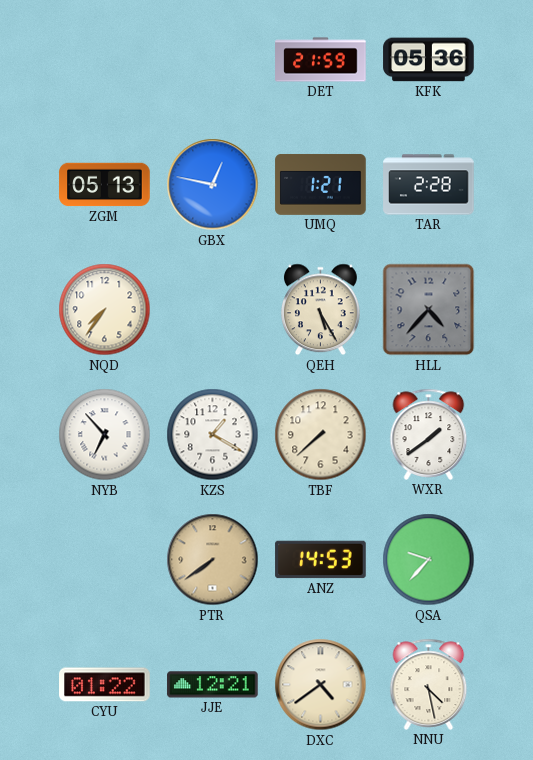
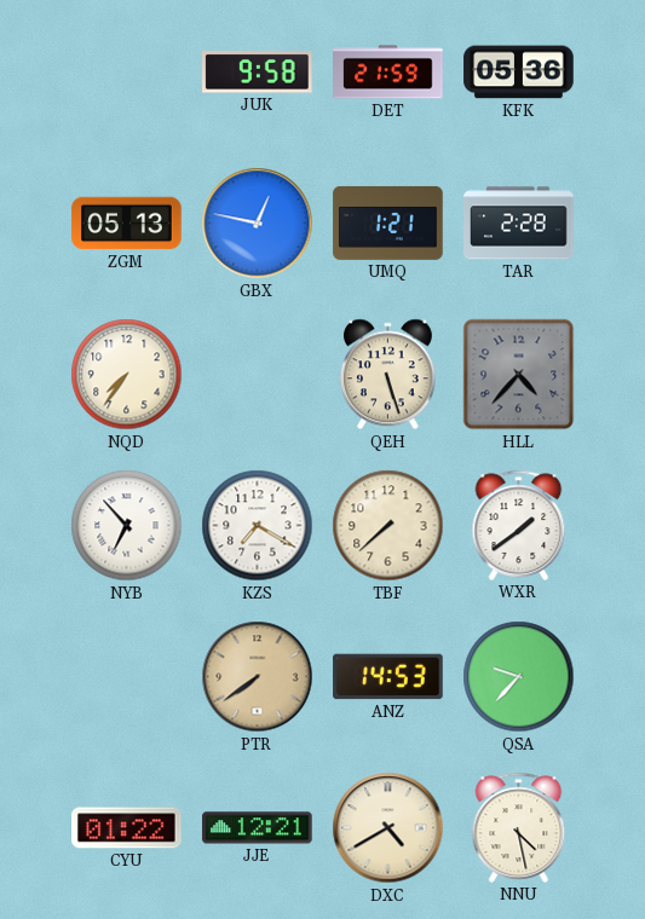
JUK: none -> 9:58 (258, 73)
QEH: 5:25 -> 5:27 (387, 375)
KZS: 1:20 -> 7:20 (258, 526)
DXC: 4:39 -> 4:40 (388, 828)
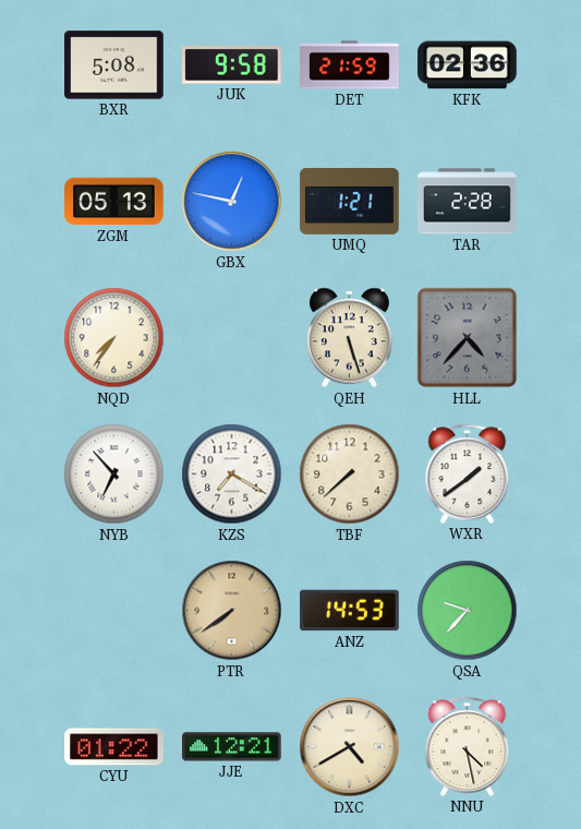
BXR: none -> 5:08 (114, 65)
KFK: 05:36 -> 02:36 (468, 65)
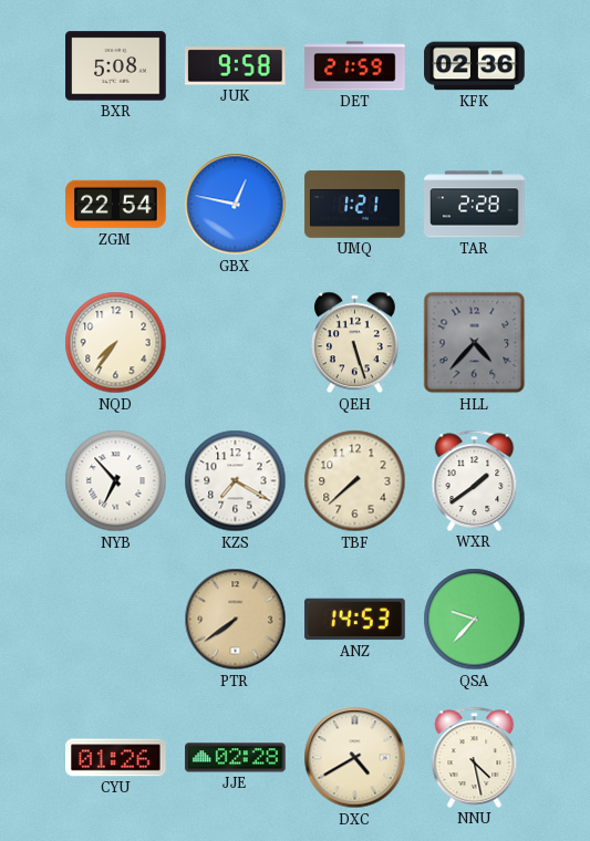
ZGM: 05:13 -> 22:54 (116, 205)
CYU: 01:22 -> 01:26 (116, 758)
JJE: 12:21 -> 02:28 (236, 758)
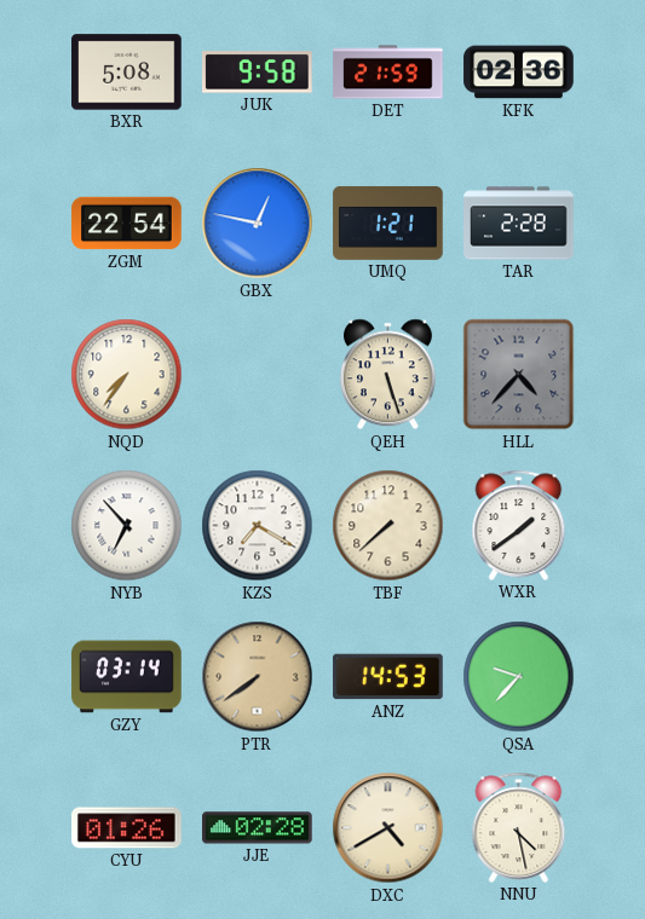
GZY: none -> 03:14 (127, 677)
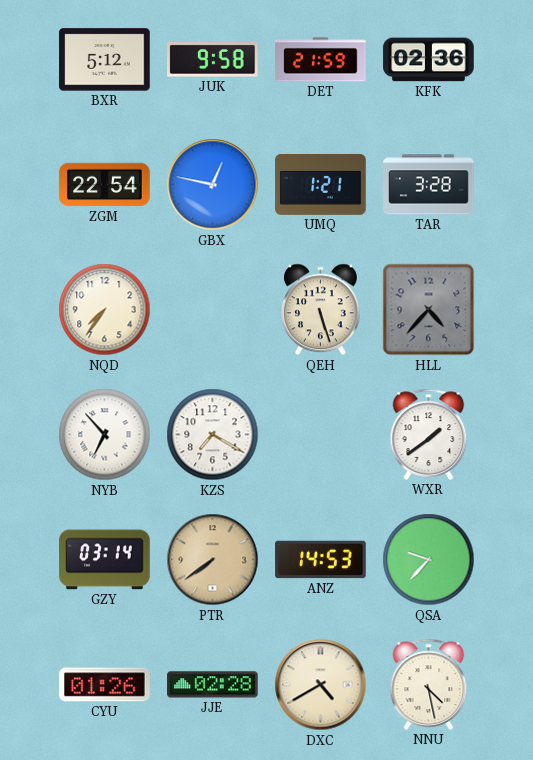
BXR: 5:08 -> 5:12 (105, 60)
TAR: 2:28 -> 3:28 (429, 185)
TBF: 7:38 -> none (388, 526)
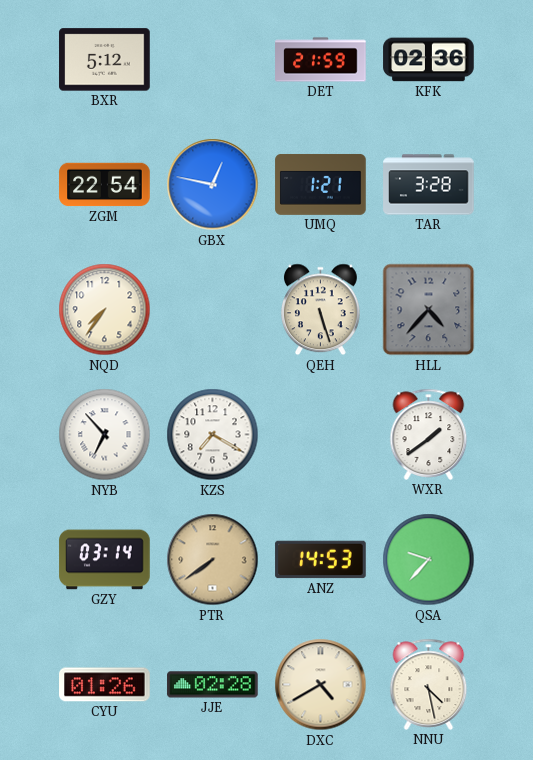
JUK: 9:58 -> none (213, 60)
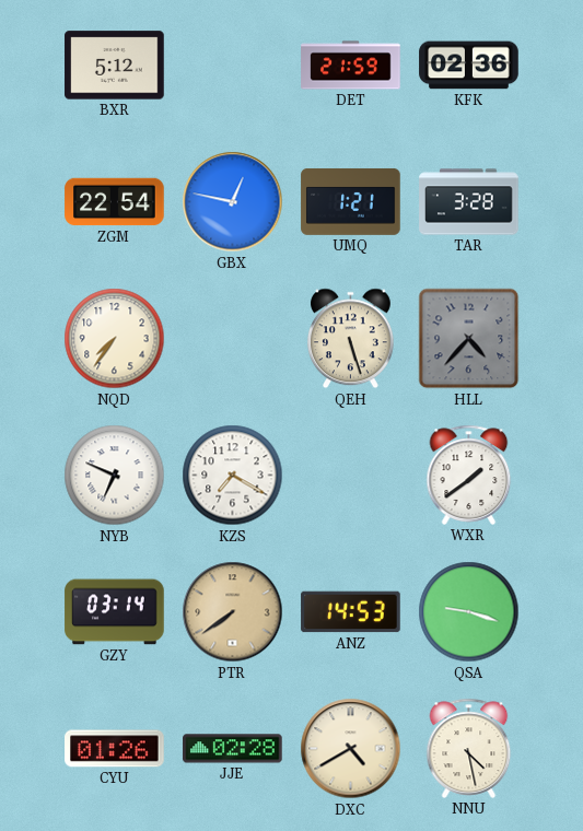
NYB: 6:53 -> 6:49 (115, 476)
QSA: 9:37 -> 9:18 (469, 612)
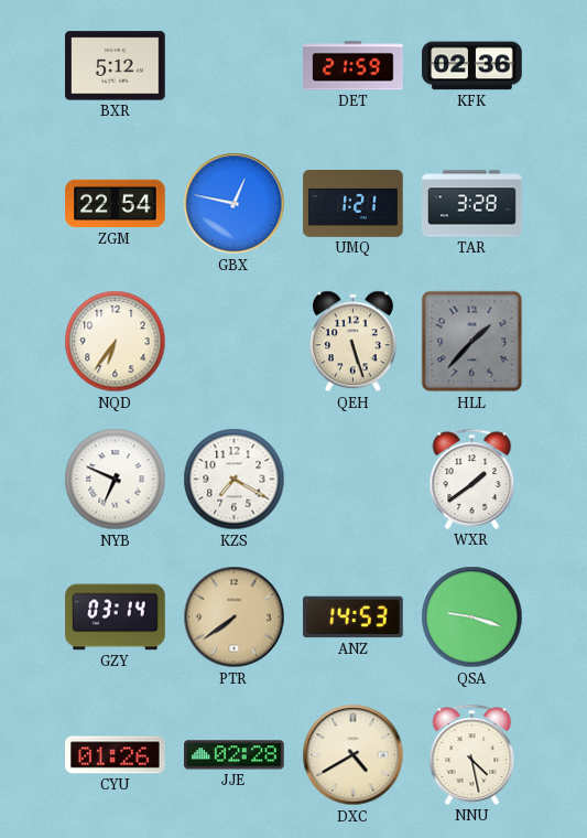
NQD: 7:36 -> 6:36 (116, 342)
HLL: 4:37 -> 1:37 (472, 342)
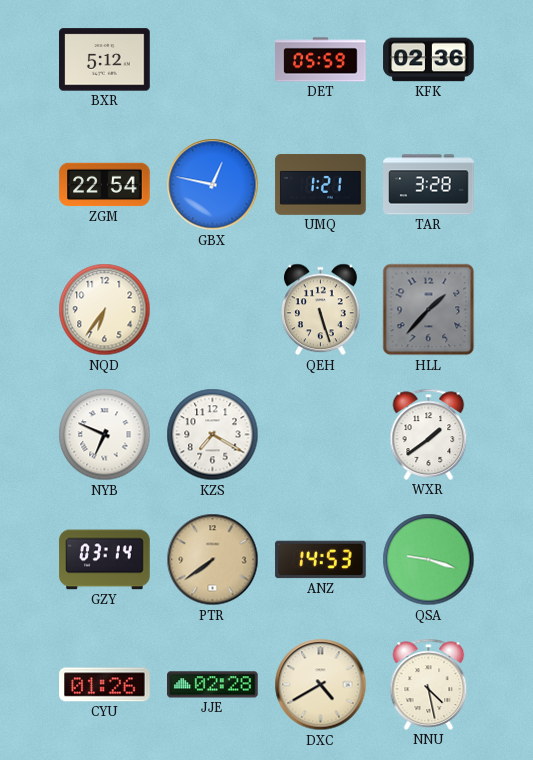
DET: 21:59 -> 05:59 (321, 60)
